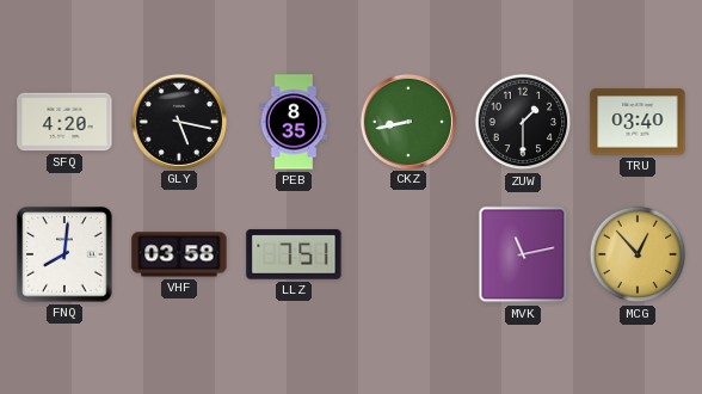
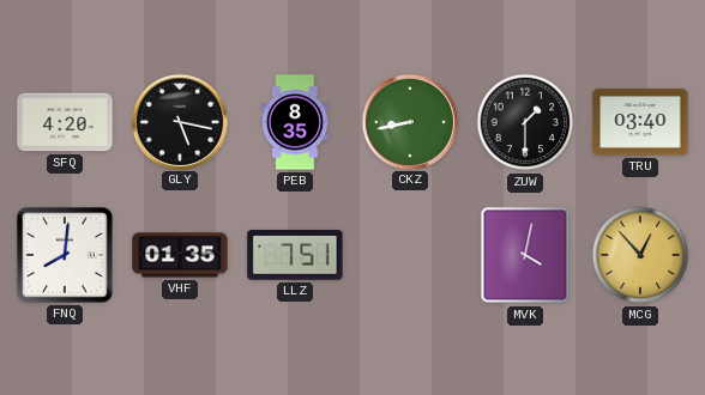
VHF: 03:58 -> 01:35 (180, 255)
MVK: 11:13 -> 4:02 (525, 255)
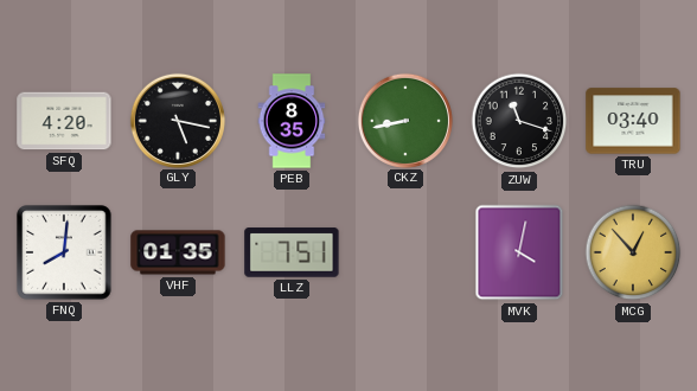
ZUW: 1:30 -> 11:18 (519, 121)
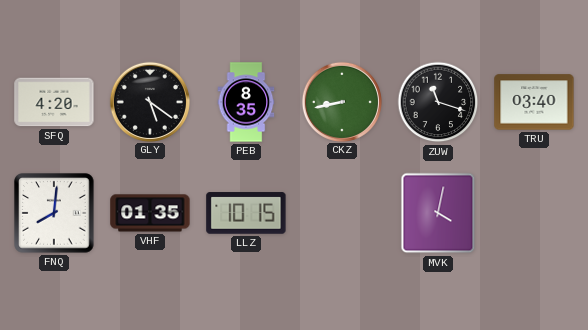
GLY: 5:17 -> 5:21 (149, 101)
LLZ: 7:51 -> 10:15 (246, 213)
MCG: 12:53 -> none (633, 252)
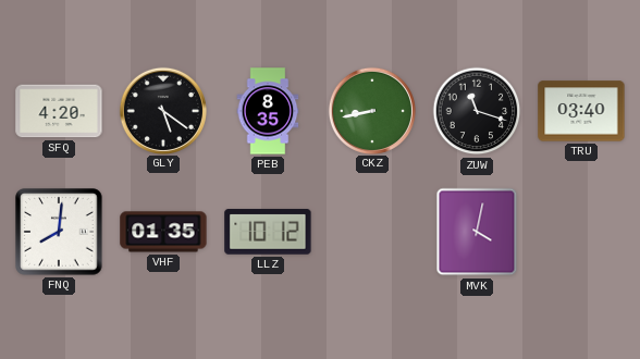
LLZ: 10:15 -> 10:12 (268, 232)
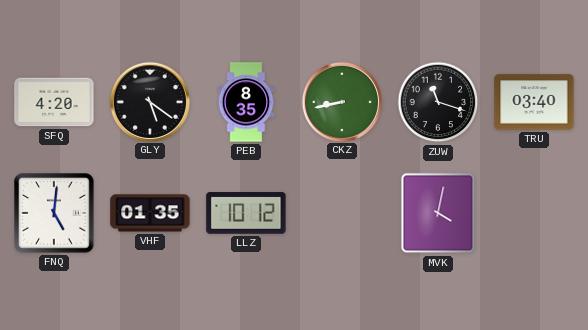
FNQ: 8:01 -> 5:01 (54, 213)
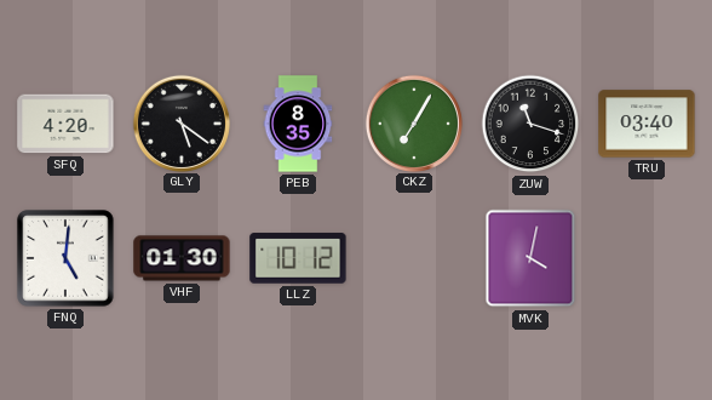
CKZ: 8:43 -> 7:05 (413, 122)
VHF: 01:35 -> 01:30 (182, 258)
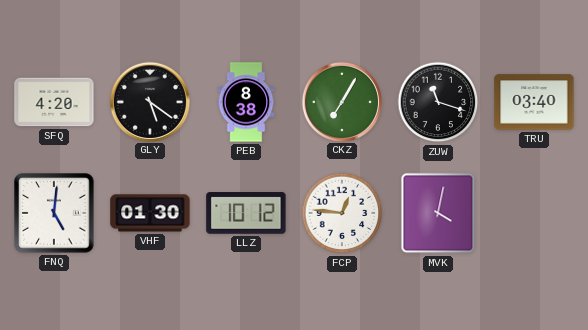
PEB: 8:35 -> 8:38 (246, 102)
FCP: none -> 12:46 (342, 213)
